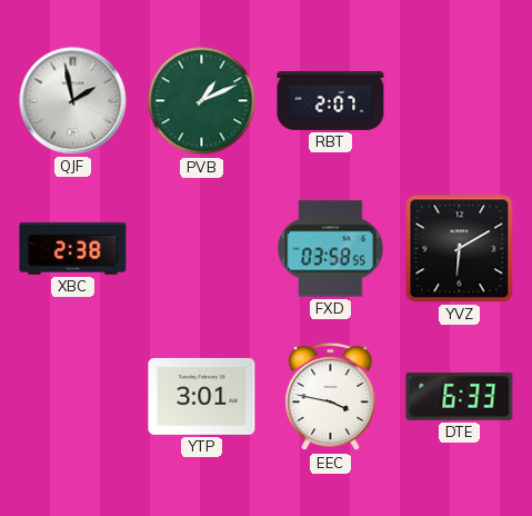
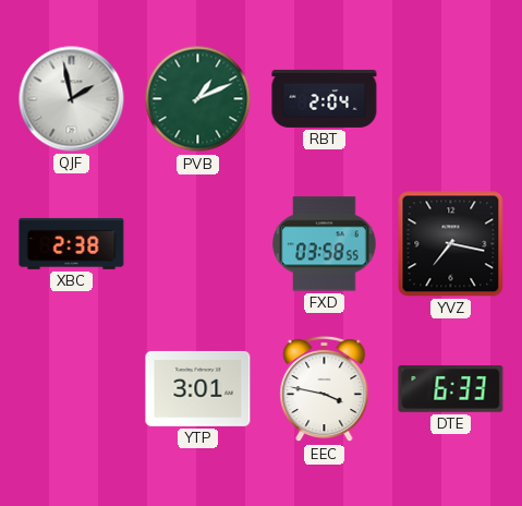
RBT: 2:07 -> 2:04 (325, 98)
YVZ: 6:10 -> 7:17 (451, 244)
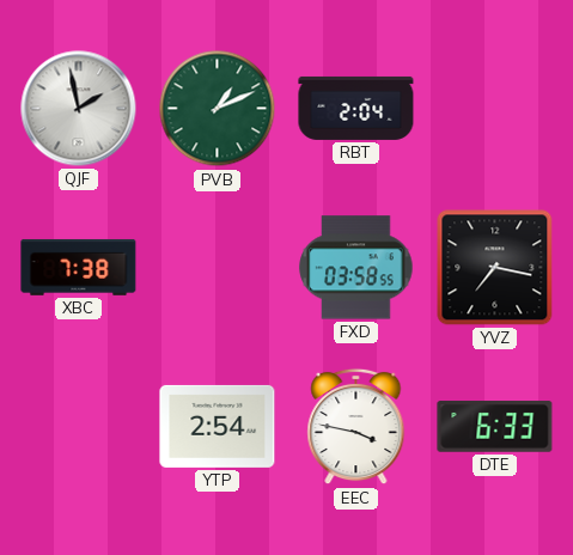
XBC: 2:38 -> 7:38 (79, 267)
YTP: 3:01 -> 2:54 (218, 426)
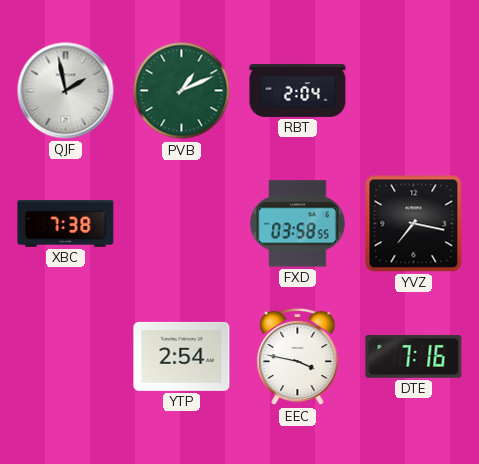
DTE: 6:33 -> 7:16 (414, 357)
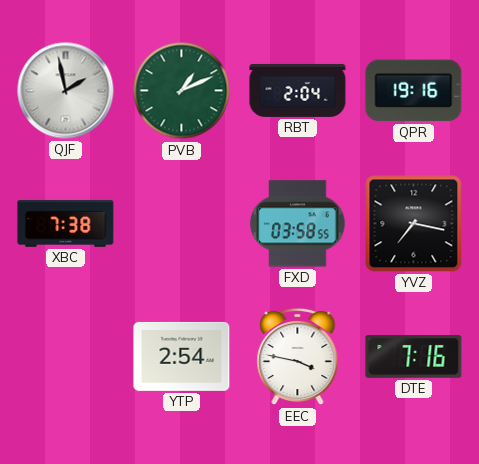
QPR: none -> 19:16 (414, 91)
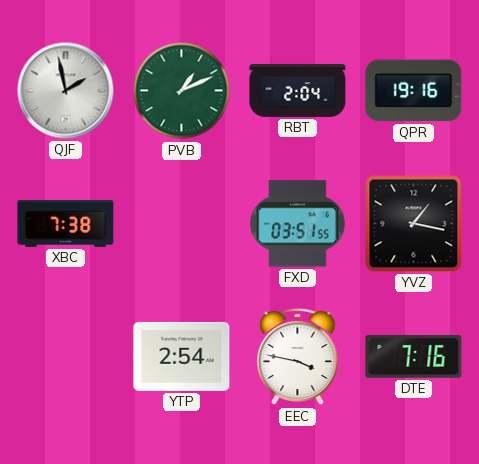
FXD: 03:58 -> 03:51 (298, 224)
YVZ: 7:17 -> 1:17 (414, 224)
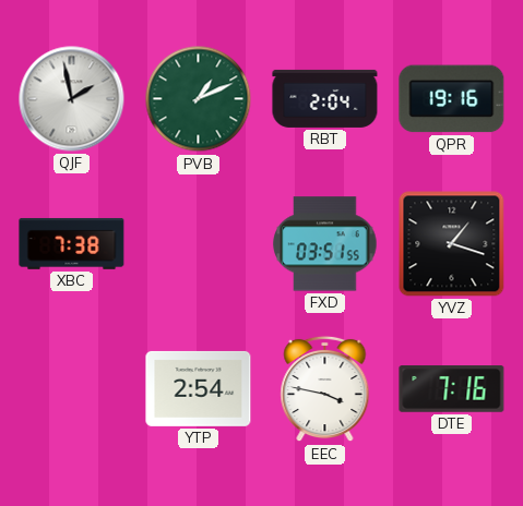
YVZ: 1:17 -> 1:18 (452, 244)
